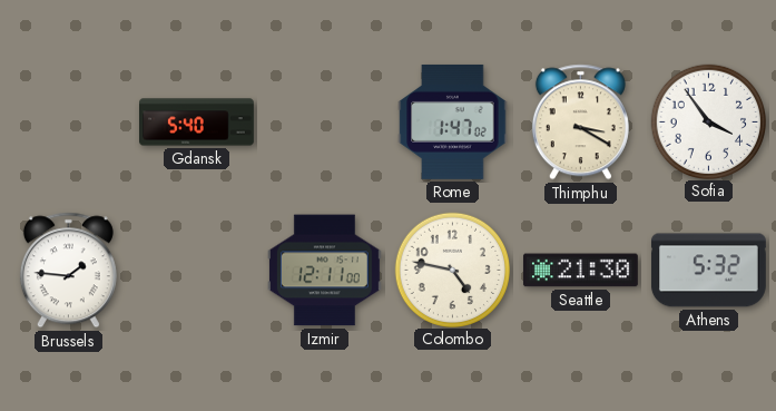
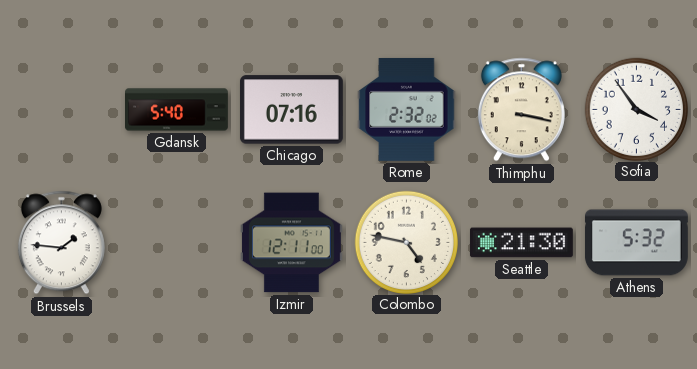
Chicago: none -> 07:16 (291, 110)
Rome: 1:47 -> 2:32 (407, 109)
Thimphu: 3:20 -> 3:17 (521, 110)
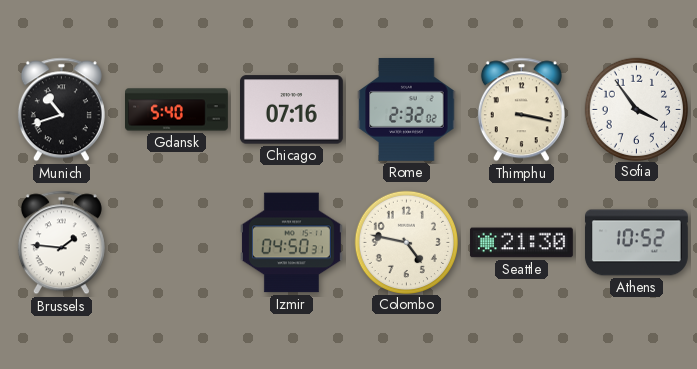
Munich: none -> 10:42 (61, 110)
Izmir: 12:11 -> 04:50 (291, 243)
Athens: 5:32 -> 10:52 (636, 243)
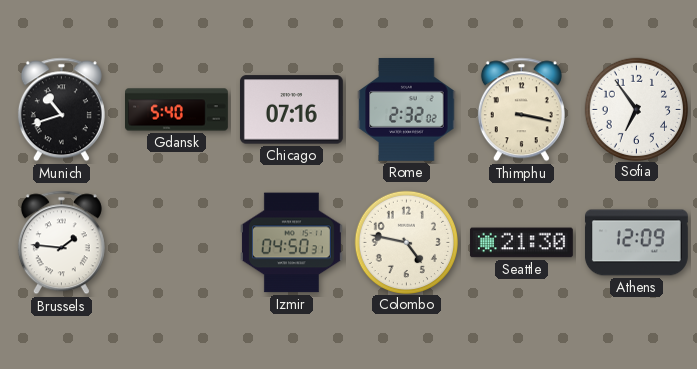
Sofia: 3:54 -> 6:54 (636, 109)
Athens: 10:52 -> 12:09 (636, 243)
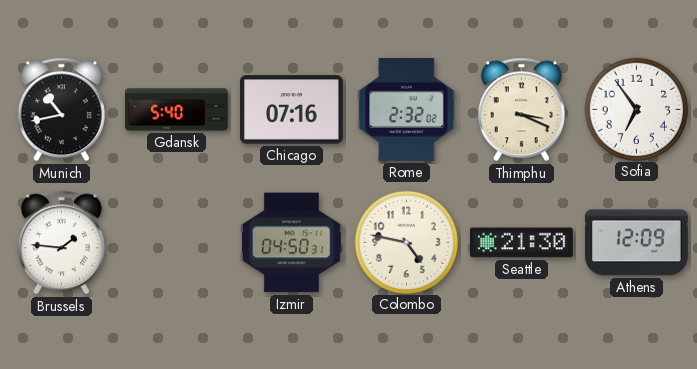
Munich: 10:42 -> 10:43 (61, 110)
Thimphu: 3:17 -> 3:19 (521, 110)
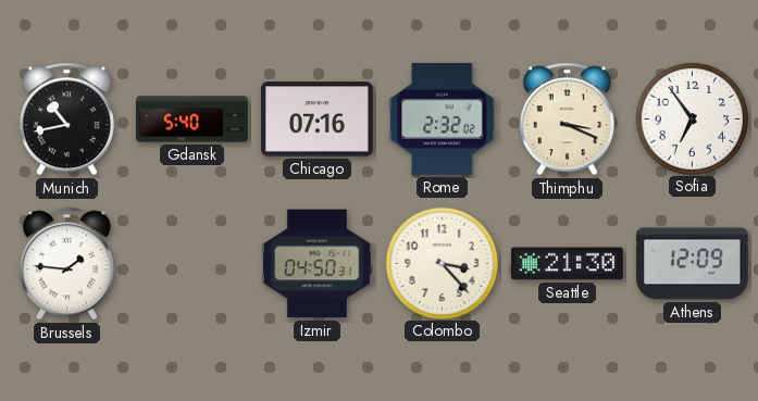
Colombo: 4:47 -> 3:23 (442, 263)
